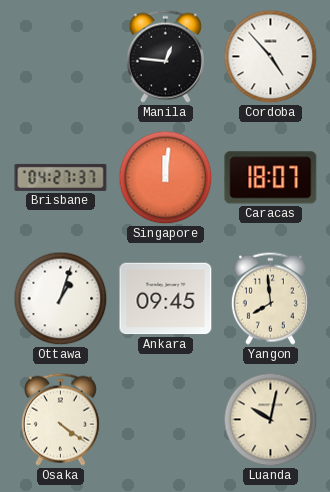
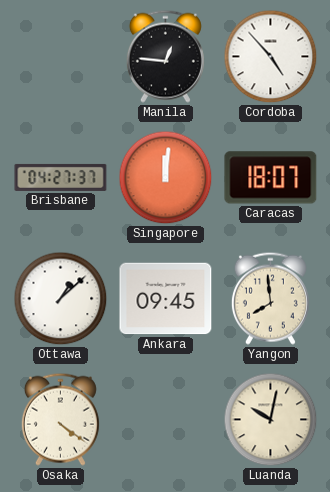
Ottawa: 1:03 -> 1:08 (61, 299)
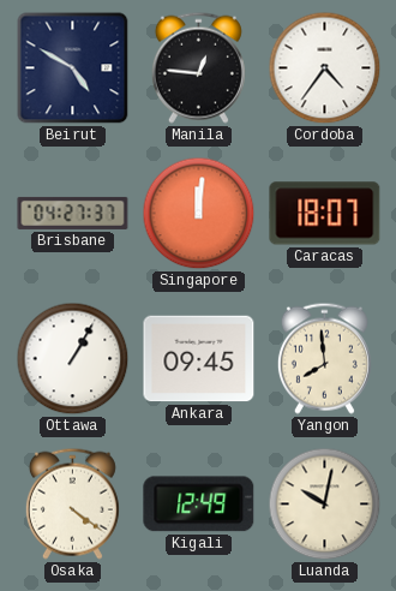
Beirut: none -> 4:50 (73, 68)
Cordoba: 4:53 -> 4:36 (325, 68)
Ottawa: 1:08 -> 1:05 (73, 359)
Kigali: none -> 12:49 (199, 505)
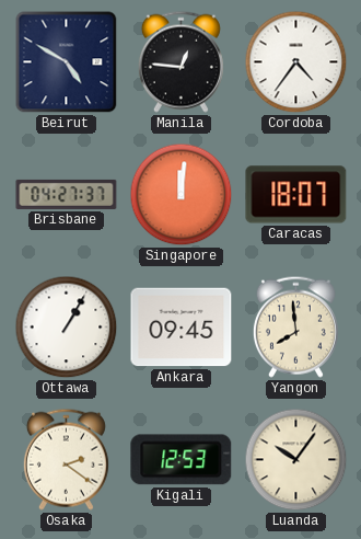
Osaka: 4:21 -> 2:21 (66, 459)
Kigali: 12:49 -> 12:53 (182, 460)
Luanda: 10:02 -> 10:06 (296, 460)
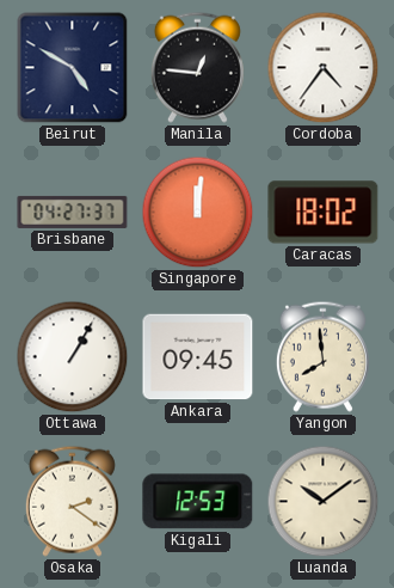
Caracas: 18:07 -> 18:02 (324, 213)
Luanda: 10:06 -> 10:09 (324, 502)
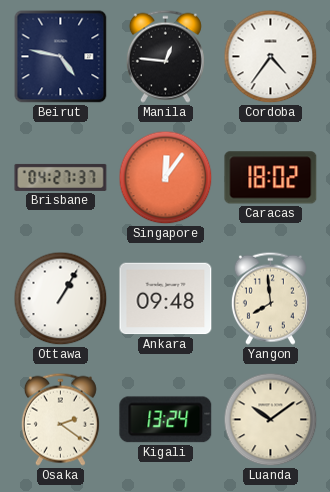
Beirut: 4:50 -> 4:47 (61, 57)
Singapore: 12:01 -> 12:06 (166, 178)
Ankara: 09:45 -> 09:48 (166, 299)
Kigali: 12:53 -> 13:24 (166, 420)
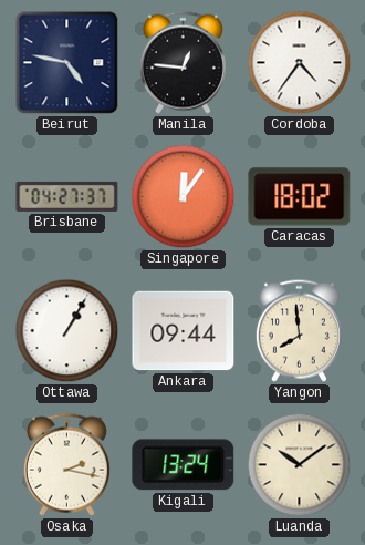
Ankara: 09:48 -> 09:44 (184, 331)
Osaka: 2:21 -> 2:17 (66, 464)
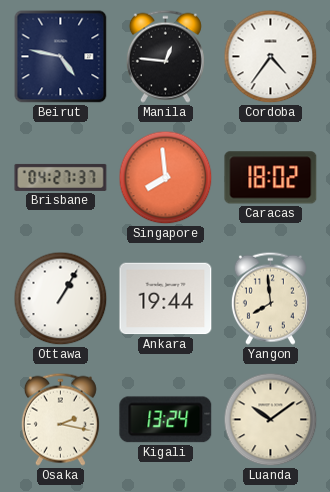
Singapore: 12:06 -> 7:59 (166, 178)
Ankara: 09:44 -> 19:44 (166, 299)
